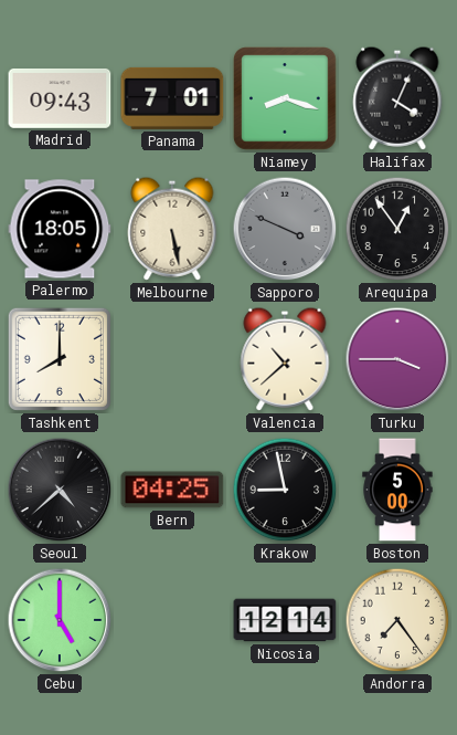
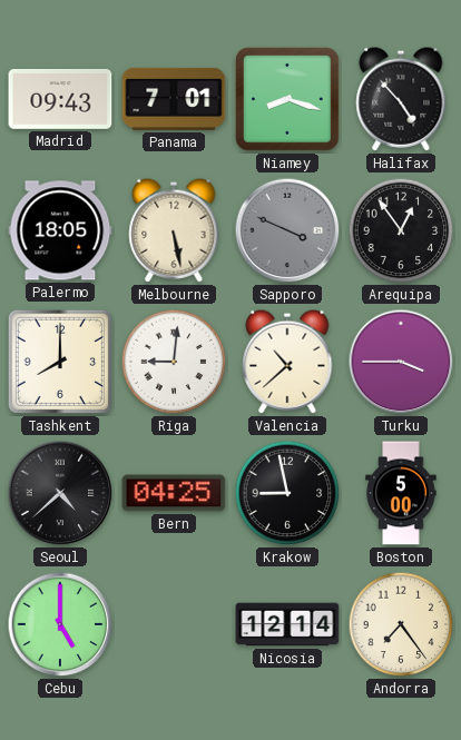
Halifax: 4:04 -> 4:53 (401, 99)
Riga: none -> 9:01 (174, 362)
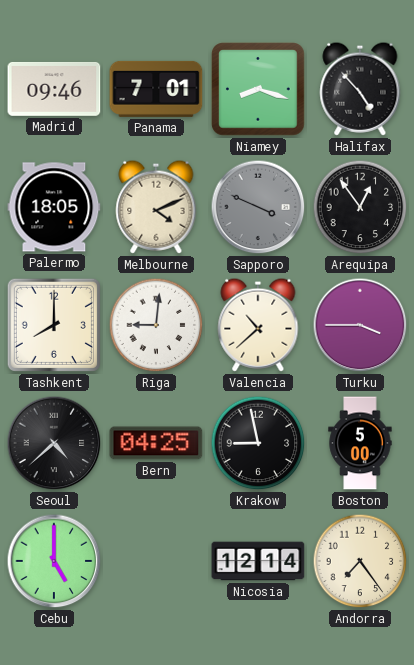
Madrid: 09:43 -> 09:46 (54, 89)
Melbourne: 5:28 -> 4:11 (156, 207)
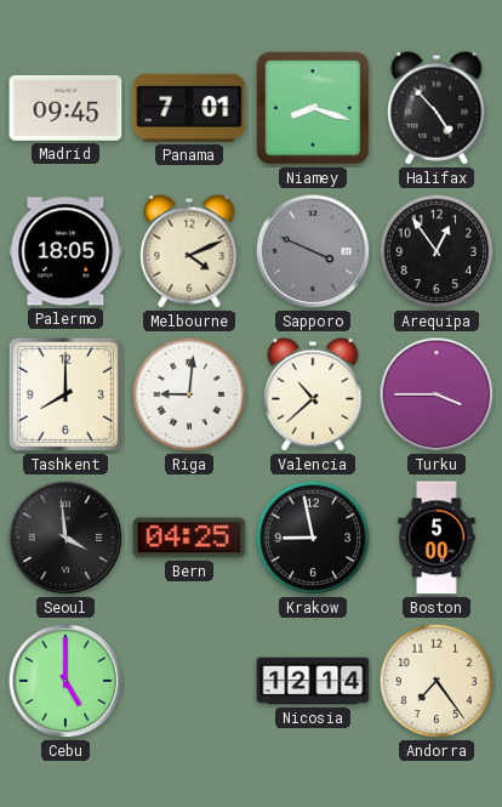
Madrid: 09:46 -> 09:45 (65, 108)
Seoul: 4:38 -> 3:59 (65, 538)
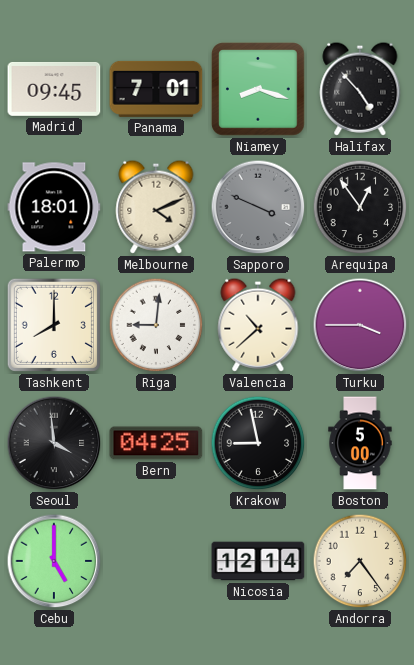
Palermo: 18:05 -> 18:01 (54, 207)
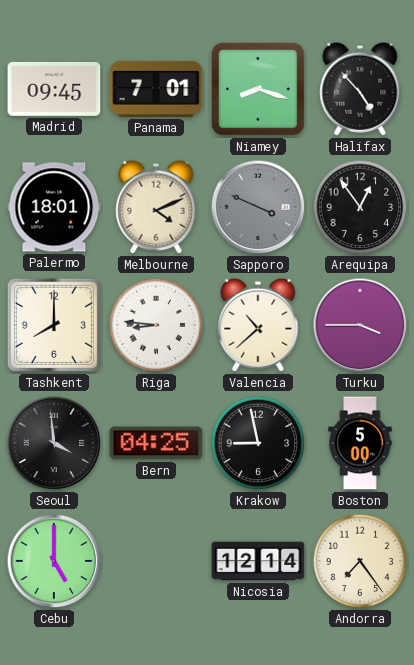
Riga: 9:01 -> 8:46 (156, 325)
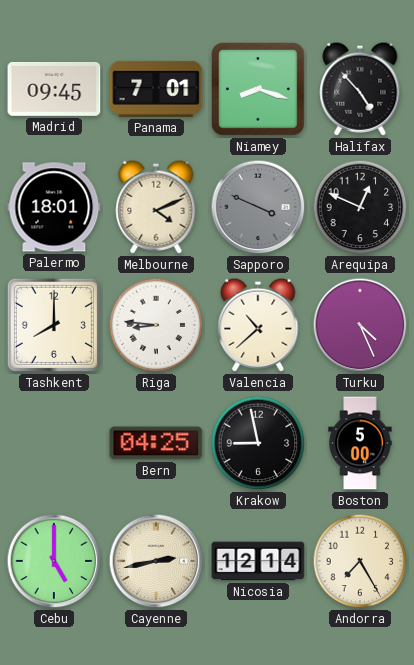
Arequipa: 12:54 -> 12:49 (360, 207)
Turku: 3:45 -> 4:26 (360, 325)
Seoul: 3:59 -> none (54, 443)
Cayenne: none -> 2:43 (156, 561)
Andorra: 7:24 -> 7:25 (360, 561)
